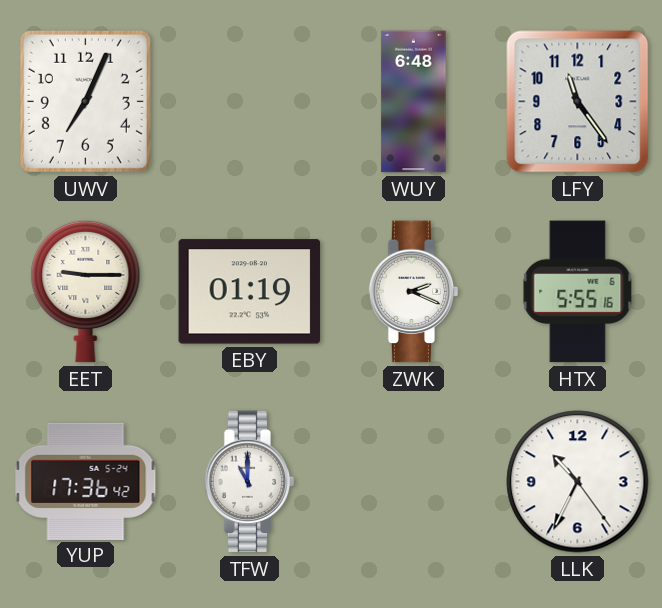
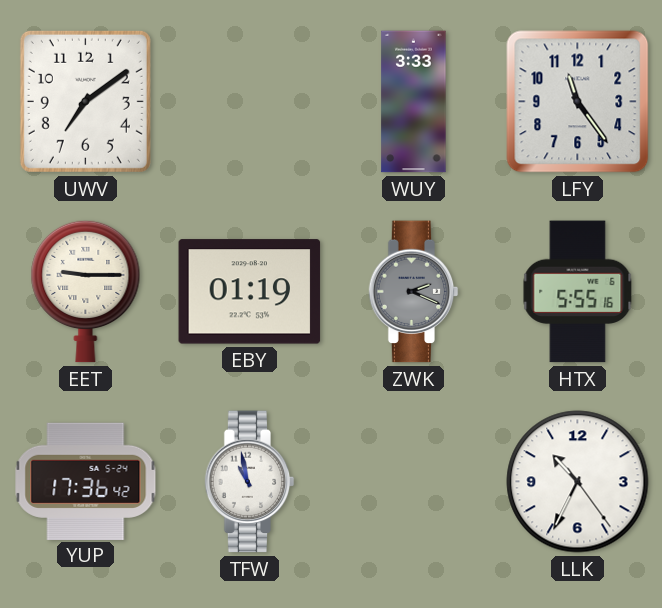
UWV: 7:04 -> 7:09 (85, 101)
WUY: 6:48 -> 3:33 (414, 102)
ZWK dial: white -> grey (414, 292)
TFW: 11:00 -> 10:58 (250, 482)
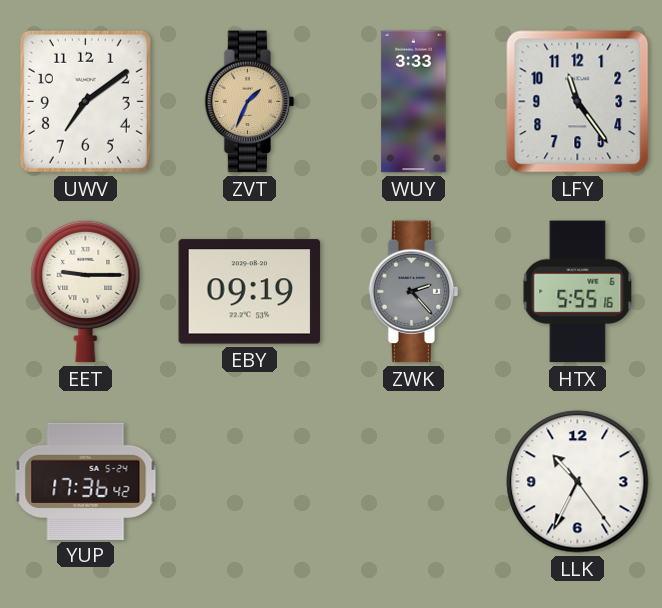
ZVT: none -> 1:34 (250, 102)
EBY: 01:19 -> 09:19 (250, 292)
ZWK: 2:19 -> 2:23 (414, 292)
TFW: 10:58 -> none (250, 482)
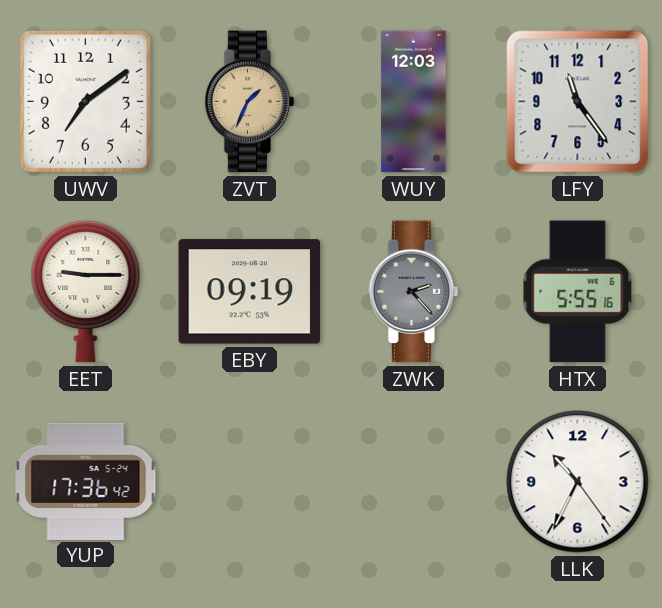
WUY: 3:33 -> 12:03 (414, 102)
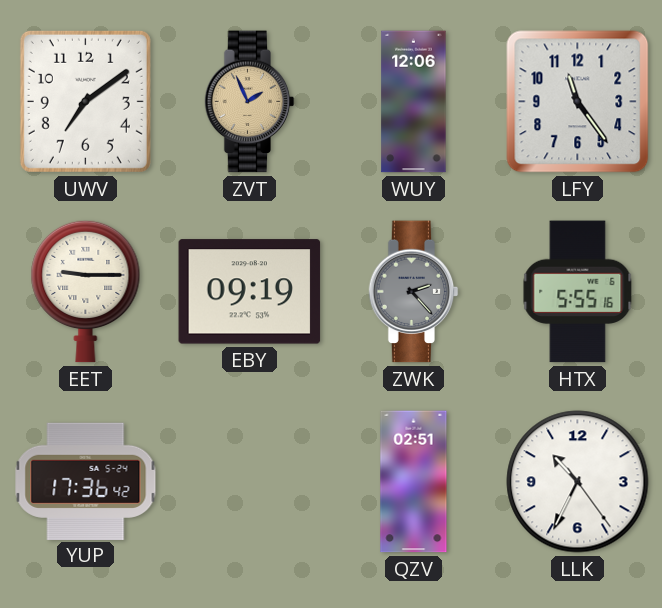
ZVT: 1:34 -> 1:56 (250, 102)
WUY: 12:03 -> 12:06 (414, 102)
QZV: none -> 02:51 (414, 482)
